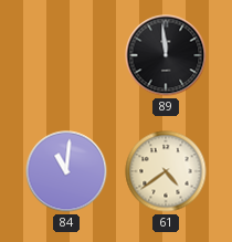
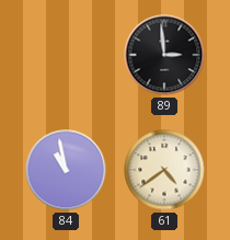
89: 11:59 -> 2:59 (164, 55)
84: 11:01 -> 10:58 (66, 170)
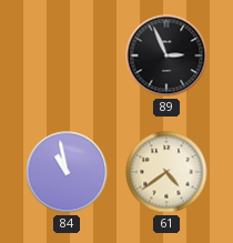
89: 2:59 -> 2:56 (166, 55)
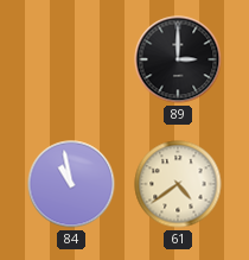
89: 2:56 -> 3:00 (178, 59)
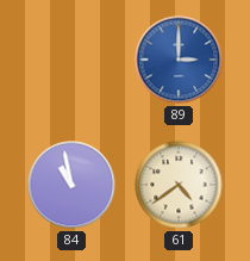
89 dial: black -> blue (179, 60)
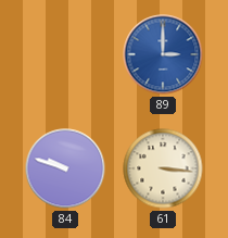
84: 10:58 -> 9:48 (65, 168)
61: 4:39 -> 3:16 (163, 168)
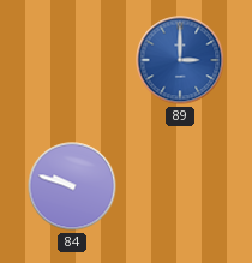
61: 3:16 -> none (163, 168)
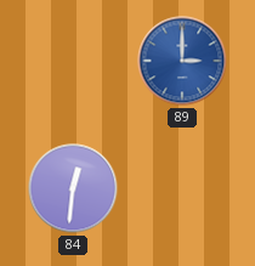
84: 9:48 -> 12:31 (73, 188)
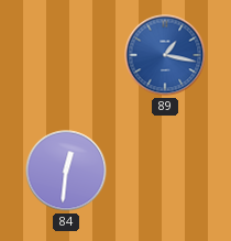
89: 3:00 -> 1:17 (165, 55)
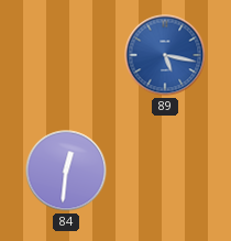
89: 1:17 -> 5:17 (165, 55)
